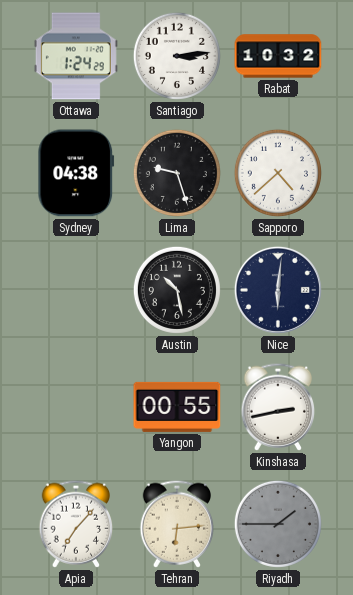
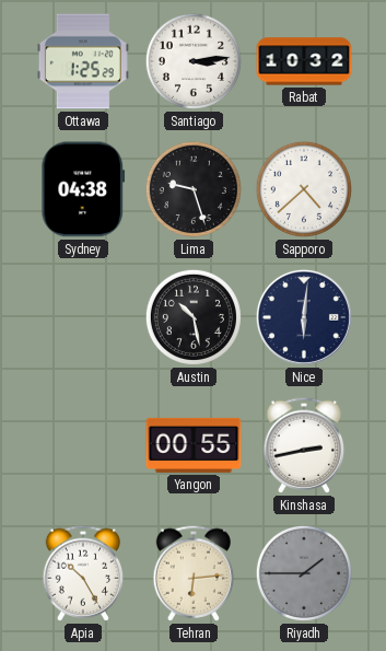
Ottawa: 1:24 -> 1:25 (83, 61)
Apia: 7:07 -> 10:25 (83, 573)
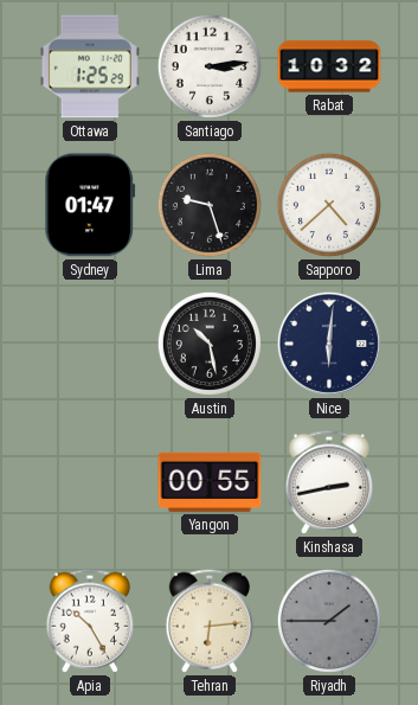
Sydney: 04:38 -> 01:47 (90, 205)
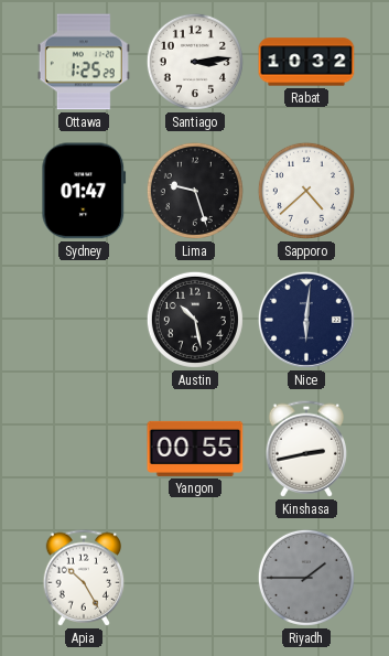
Tehran: 6:14 -> none (210, 621)
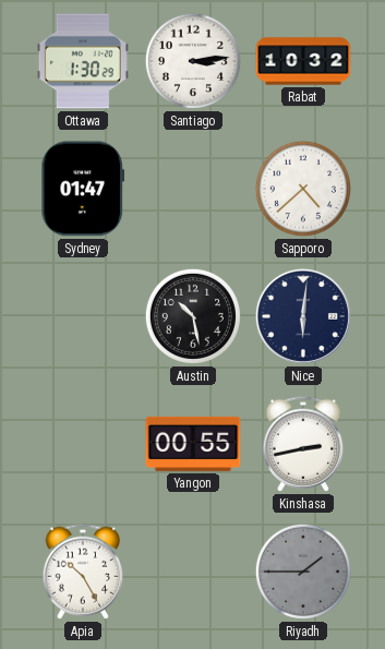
Ottawa: 1:25 -> 1:30 (83, 61)
Lima: 9:27 -> none (195, 191)
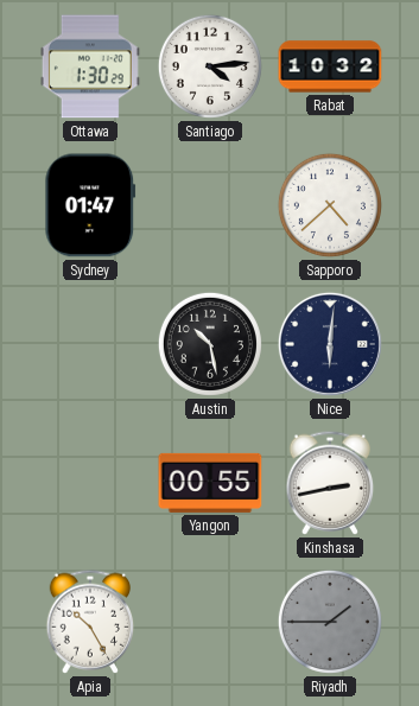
Santiago: 3:14 -> 4:14 (210, 66)
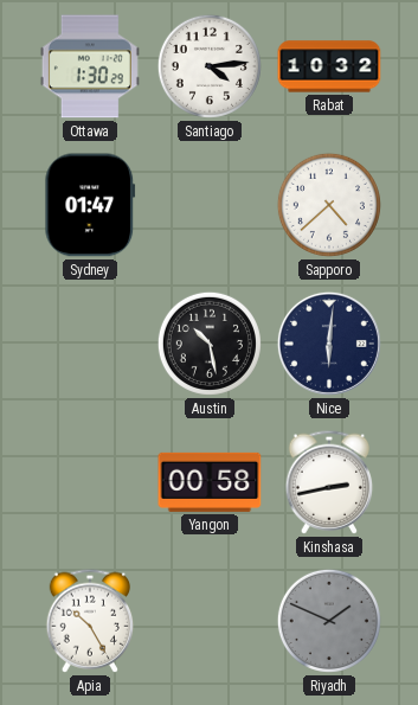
Yangon: 00:55 -> 00:58 (210, 482)
Riyadh: 1:45 -> 1:49 (329, 621)
